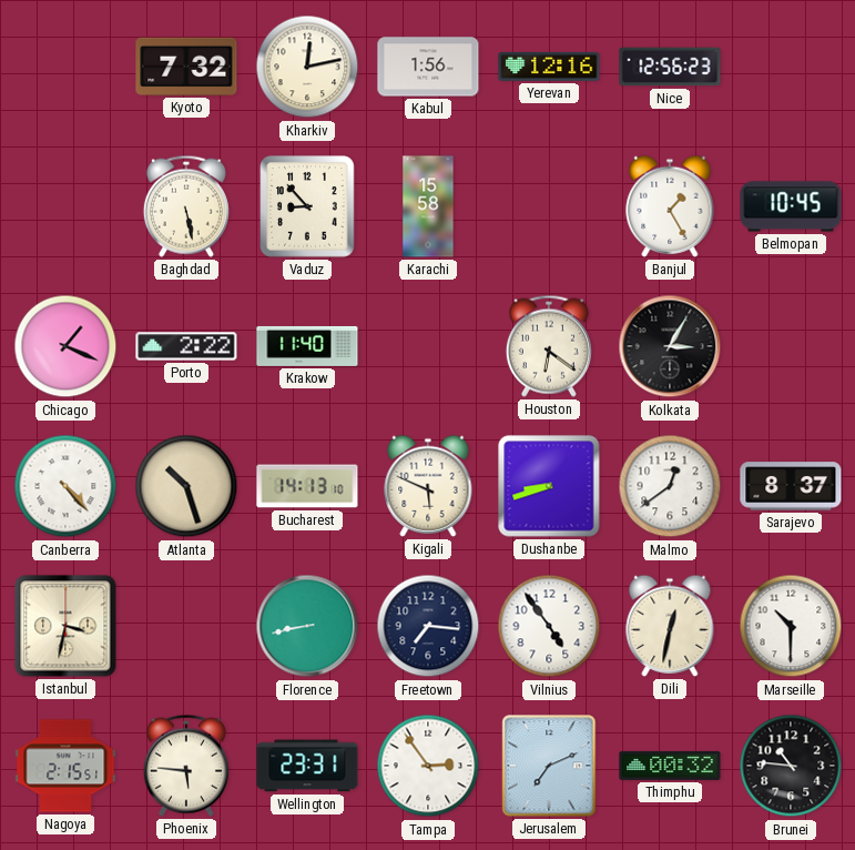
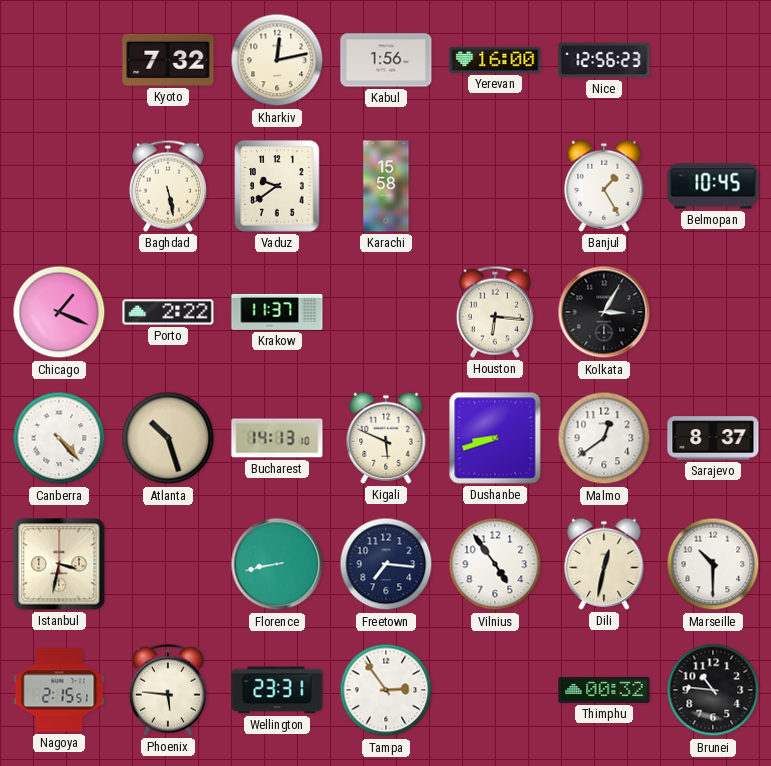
Yerevan: 12:16 -> 16:00 (495, 60)
Vaduz: 8:53 -> 9:39 (277, 186)
Krakow: 11:40 -> 11:37 (277, 312)
Houston: 6:21 -> 6:16 (495, 312)
Jerusalem: 7:11 -> none (549, 766)
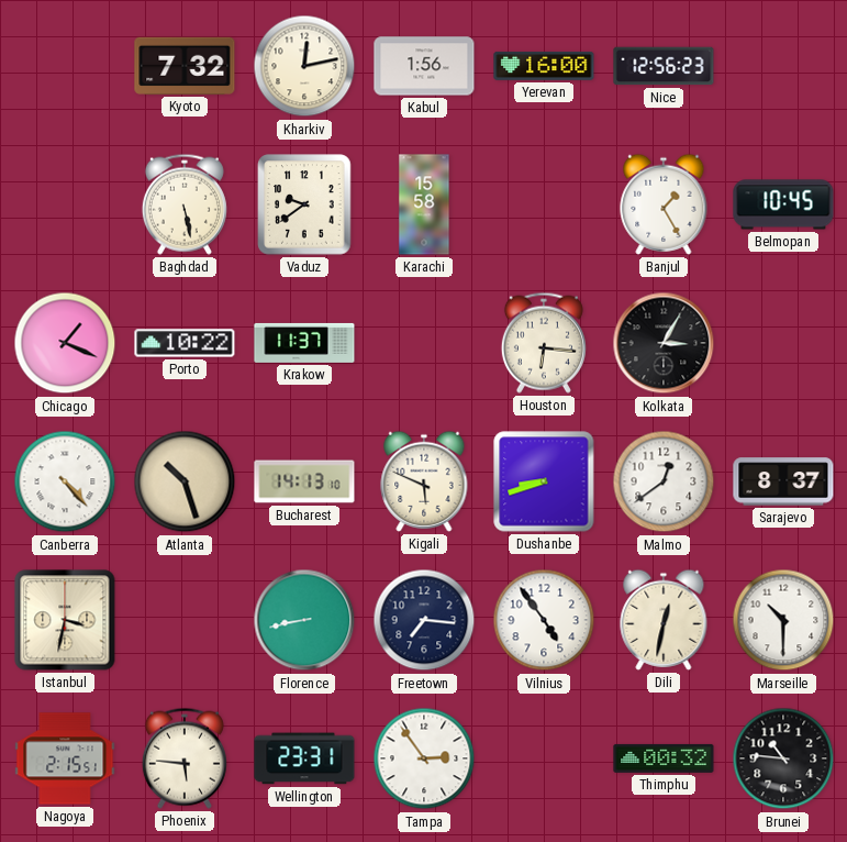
Porto: 2:22 -> 10:22 (185, 343)
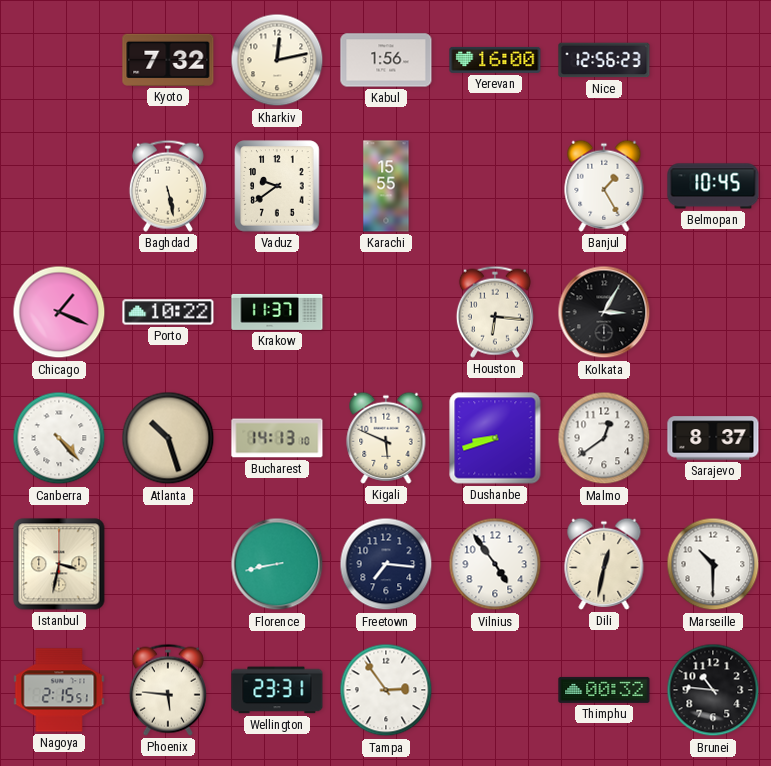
Karachi: 15:58 -> 15:55 (386, 186)
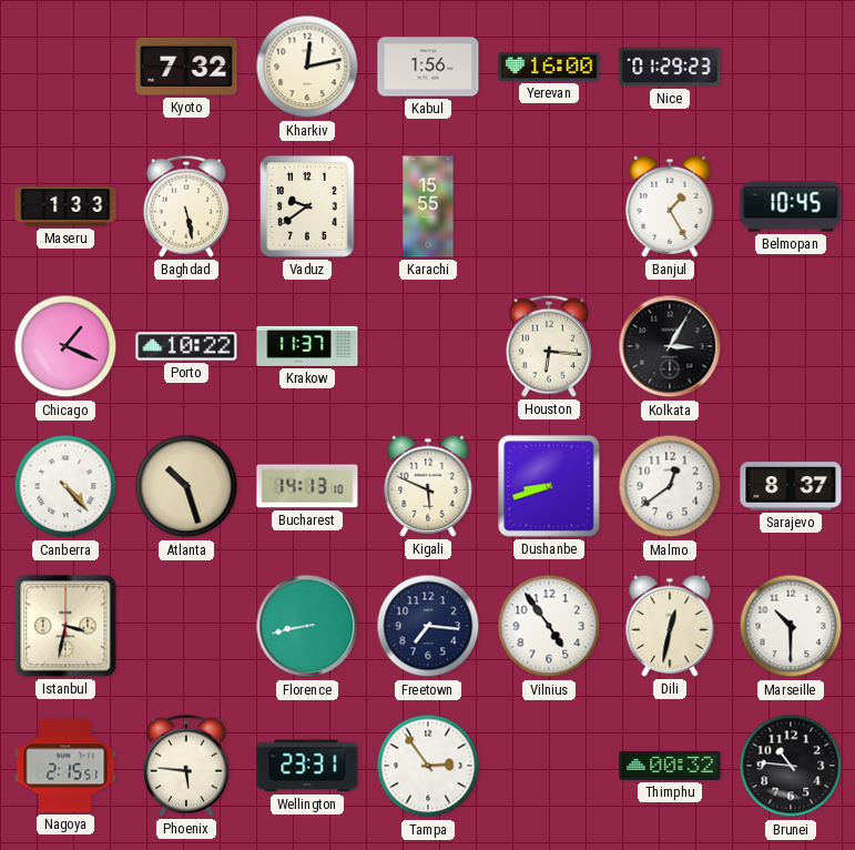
Nice: 12:56 -> 01:29 (670, 67)
Maseru: none -> 1:33 (65, 206)
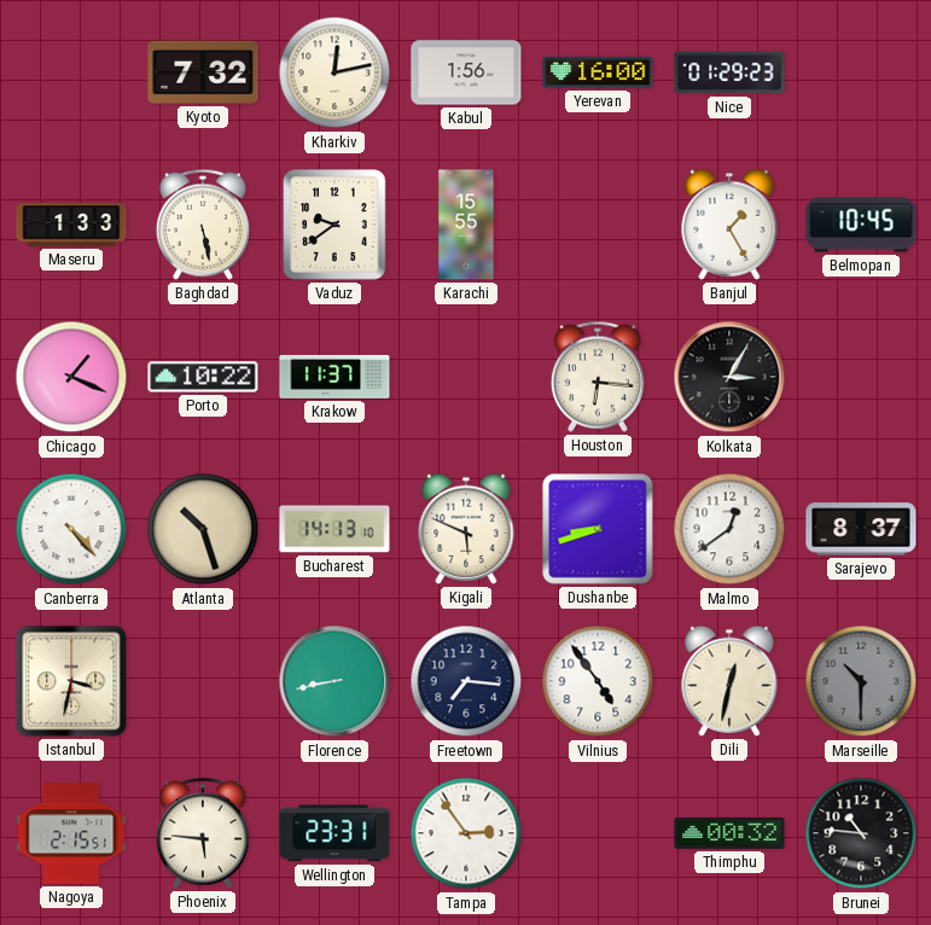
Marseille dial: white -> grey (861, 681)
